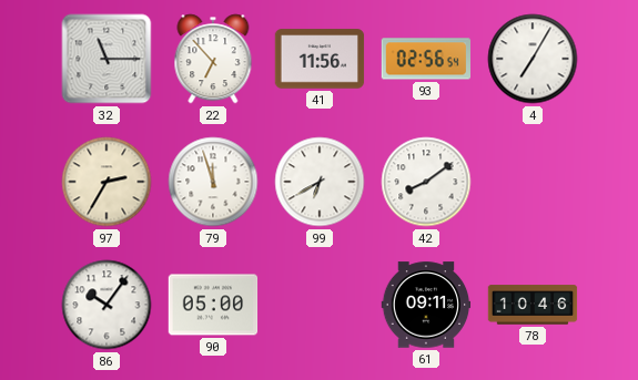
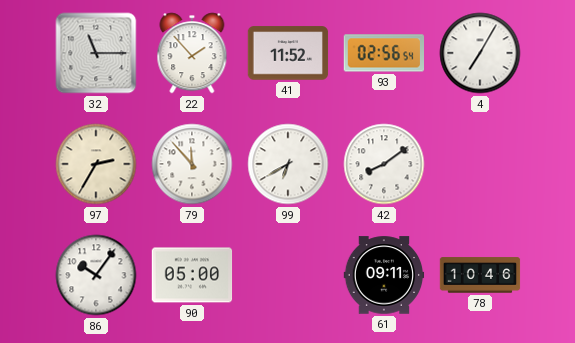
22: 6:53 -> 1:53 (192, 53)
41: 11:56 -> 11:52 (288, 53)
79: 11:57 -> 11:53 (192, 164)
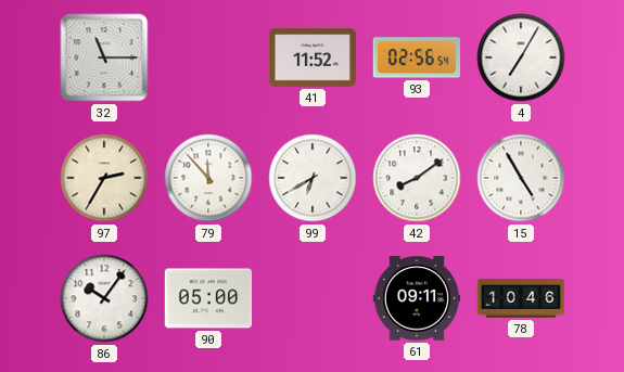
22: 1:53 -> none (192, 53)
15: none -> 4:55 (521, 178)
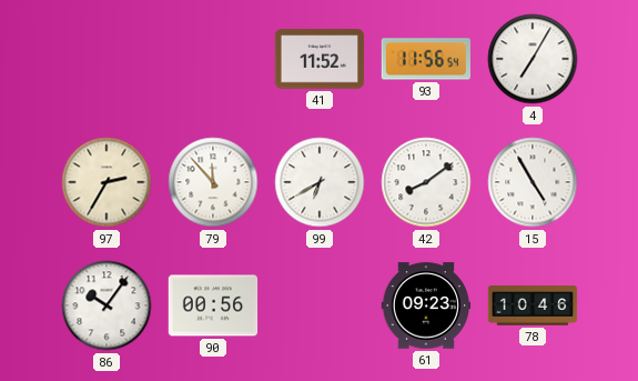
32: 11:15 -> none (104, 57)
93: 02:56 -> 11:56 (425, 59)
90: 05:00 -> 00:56 (213, 305)
61: 09:11 -> 09:23 (426, 305)
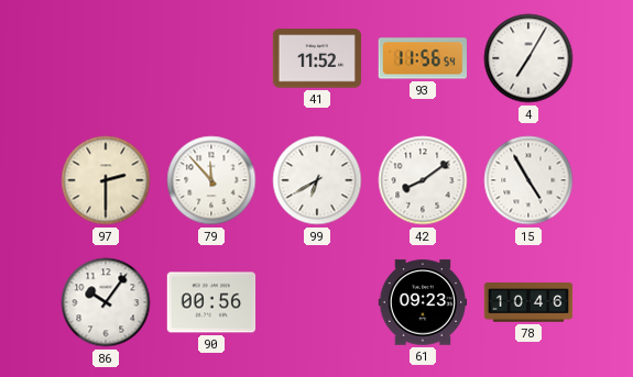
97: 2:35 -> 2:30 (106, 180)
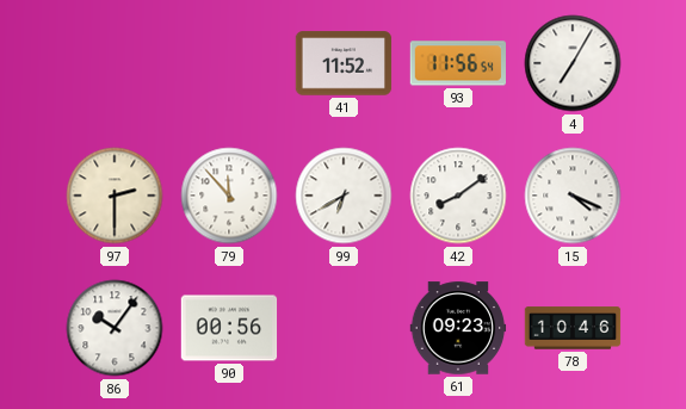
15: 4:55 -> 4:19 (573, 196)
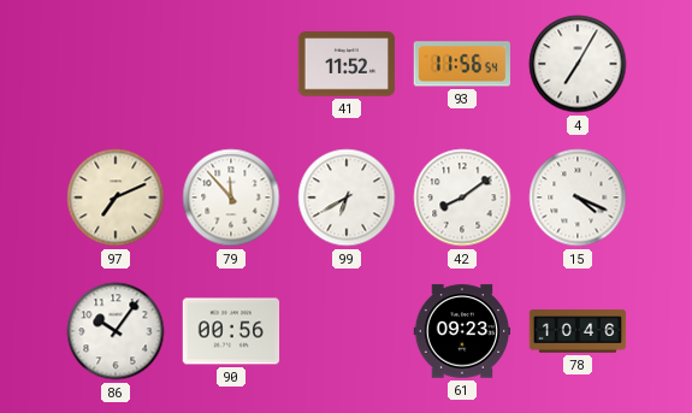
97: 2:30 -> 7:11 (116, 197)
